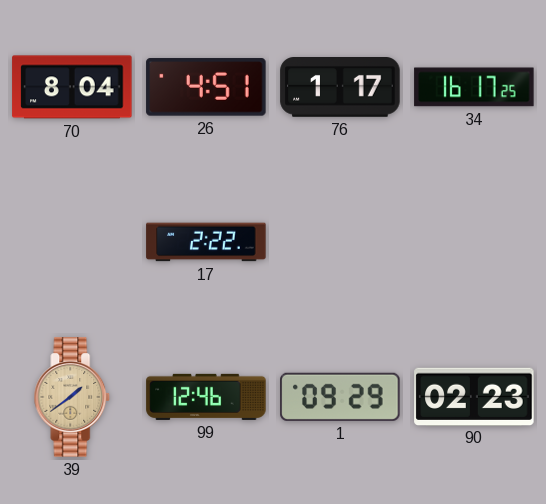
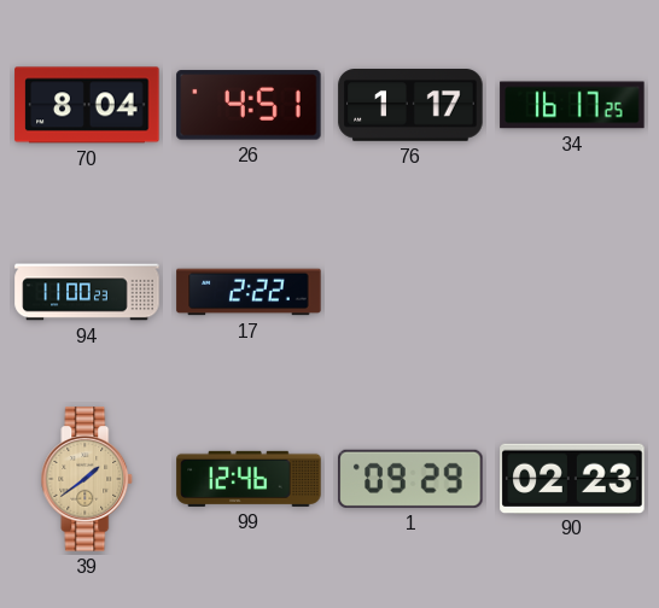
94: none -> 11:00 (87, 292)
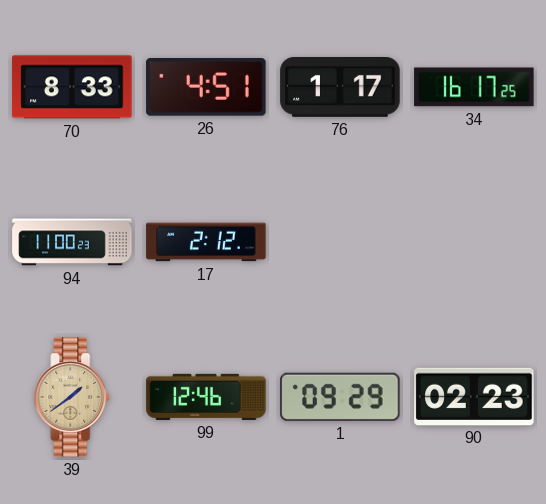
70: 8:04 -> 8:33 (72, 87)
17: 2:22 -> 2:12 (206, 242)
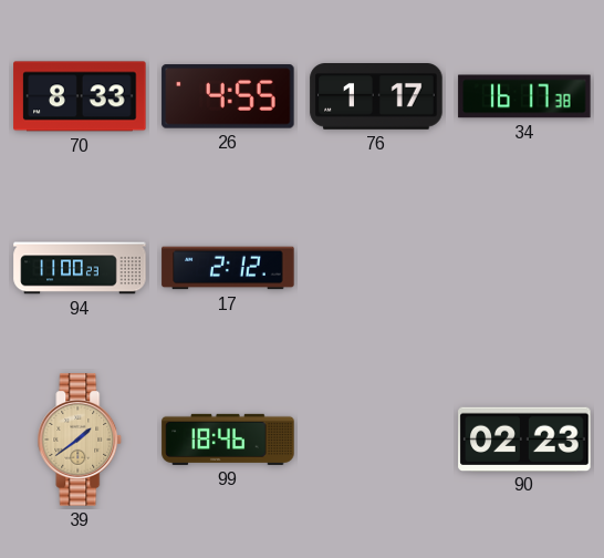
26: 4:51 -> 4:55 (228, 96)
34: 16:17:25 -> 16:17:38 (524, 96)
99: 12:46 -> 18:46 (228, 440)
1: 09:29 -> none (340, 397)
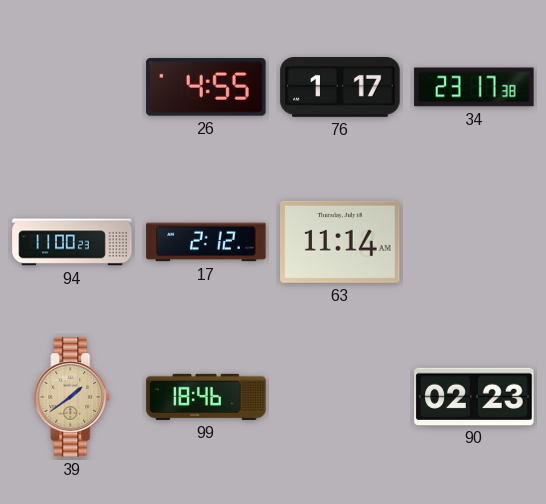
70: 8:33 -> none (80, 96)
34: 16:17 -> 23:17 (474, 87)
63: none -> 11:14 (340, 242)
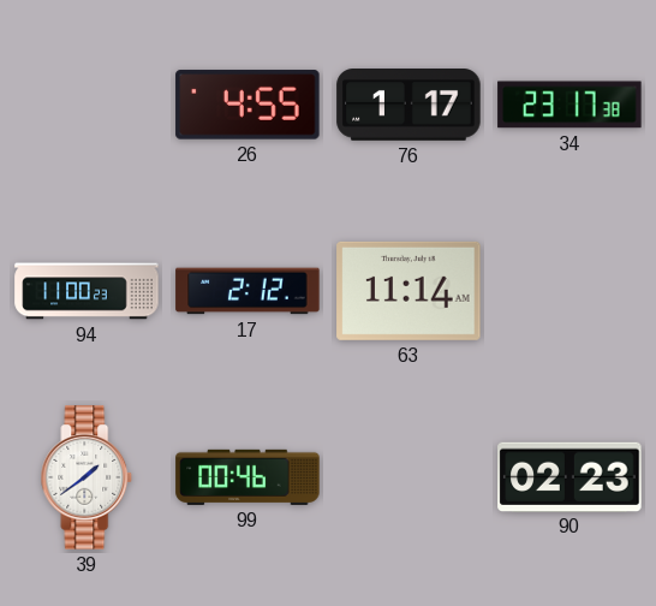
39 dial: champagne -> white (87, 477)
99: 18:46 -> 00:46 (248, 477)
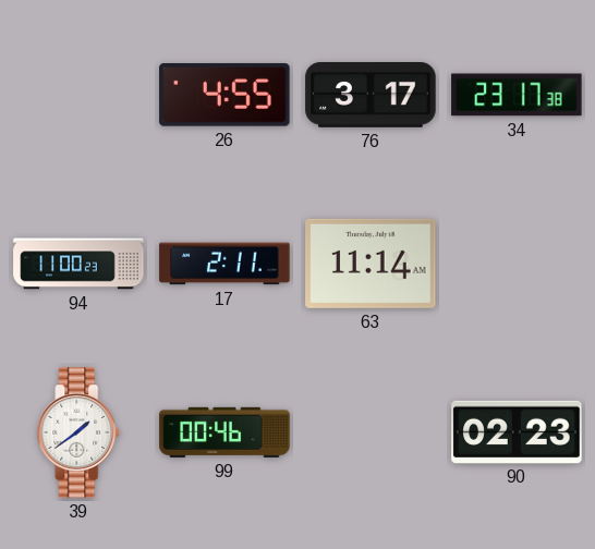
76: 1:17 -> 3:17 (371, 96)
17: 2:12 -> 2:11 (224, 264)
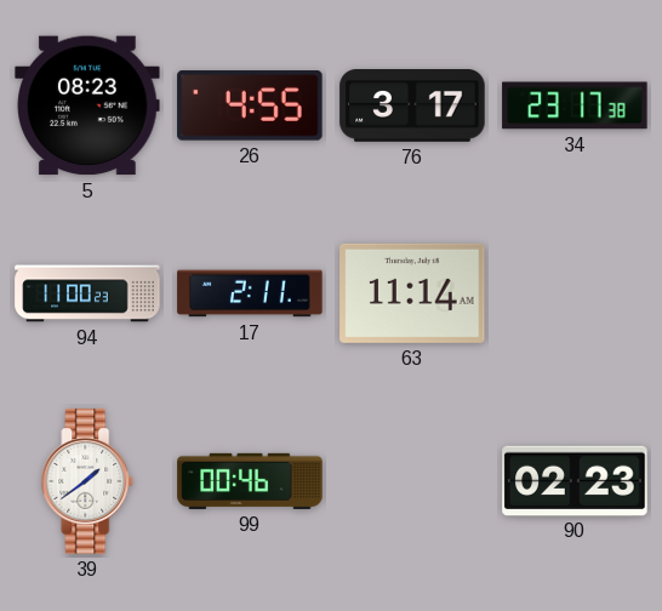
5: none -> 08:23 (87, 105)
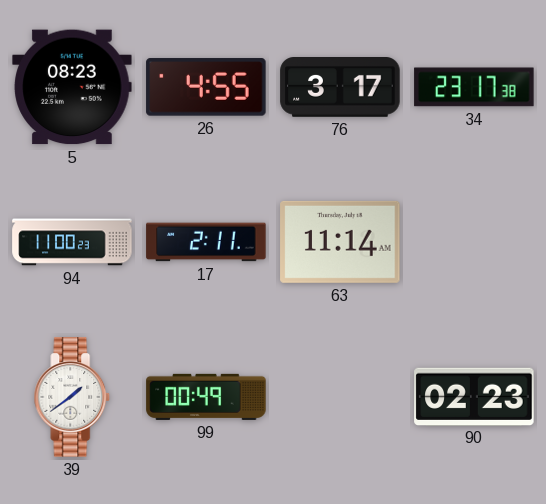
99: 00:46 -> 00:49 (206, 397)
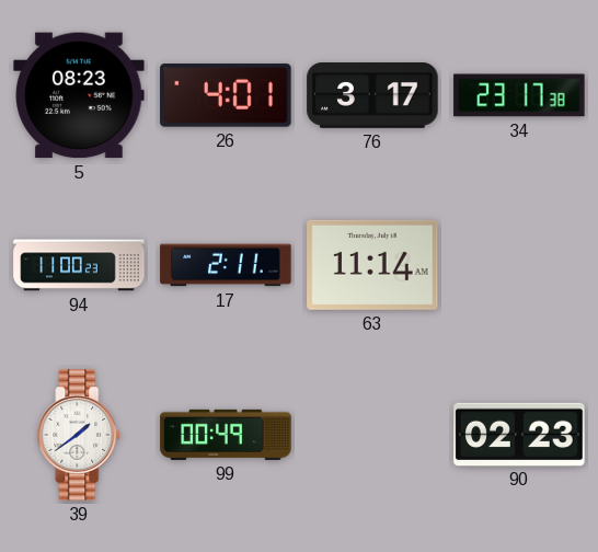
26: 4:55 -> 4:01 (226, 95)
